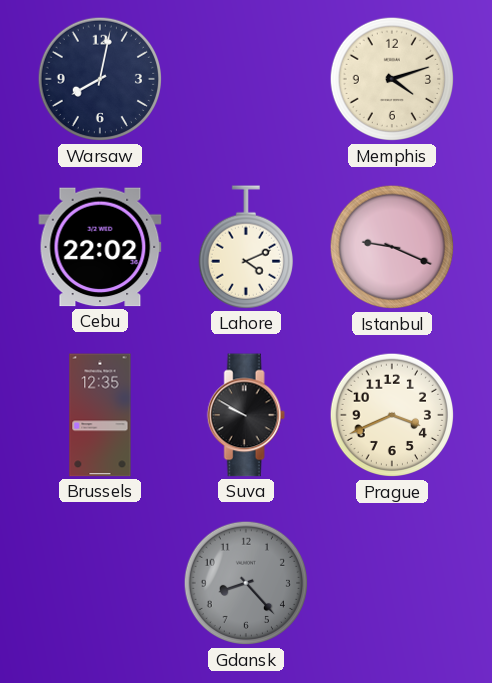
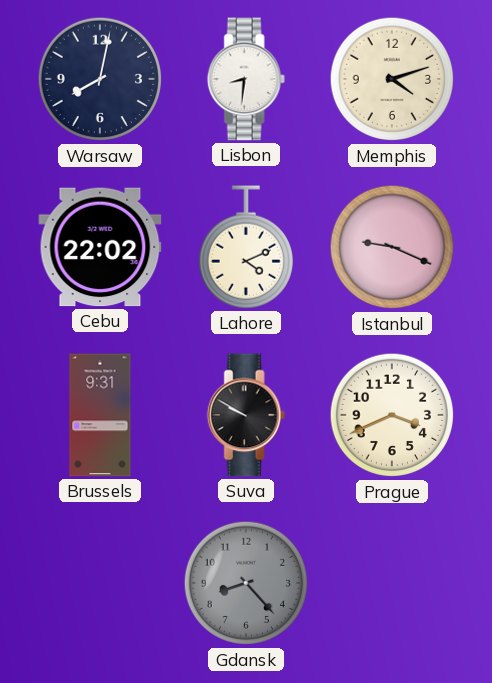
Lisbon: none -> 8:31 (246, 79)
Brussels: 12:35 -> 9:31 (100, 415)
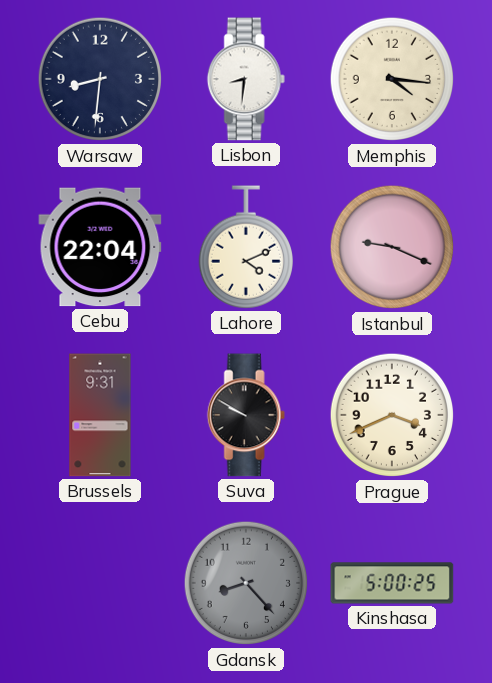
Warsaw: 8:02 -> 8:31 (100, 79)
Memphis: 4:12 -> 4:16 (392, 79)
Cebu: 22:02 -> 22:04 (100, 247)
Kinshasa: none -> 5:00 (392, 583)
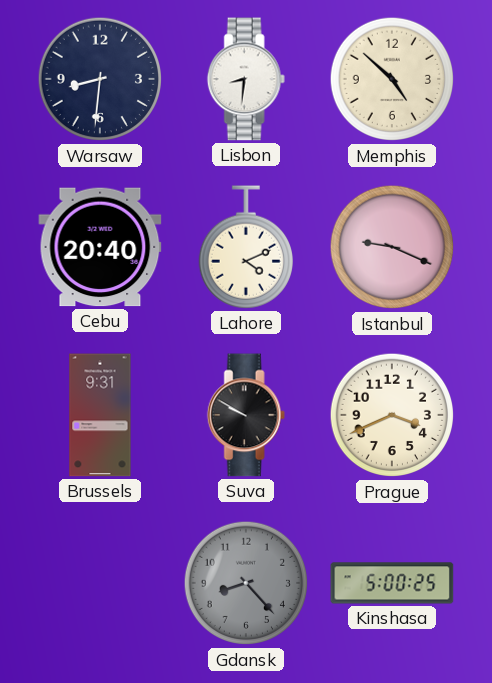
Memphis: 4:16 -> 4:52 (392, 79)
Cebu: 22:04 -> 20:40 (100, 247)
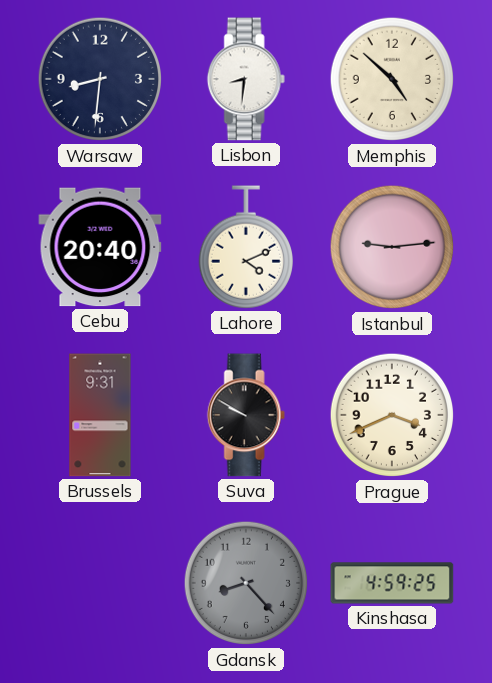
Istanbul: 9:19 -> 9:14 (392, 247)
Kinshasa: 5:00 -> 4:59 (392, 583)
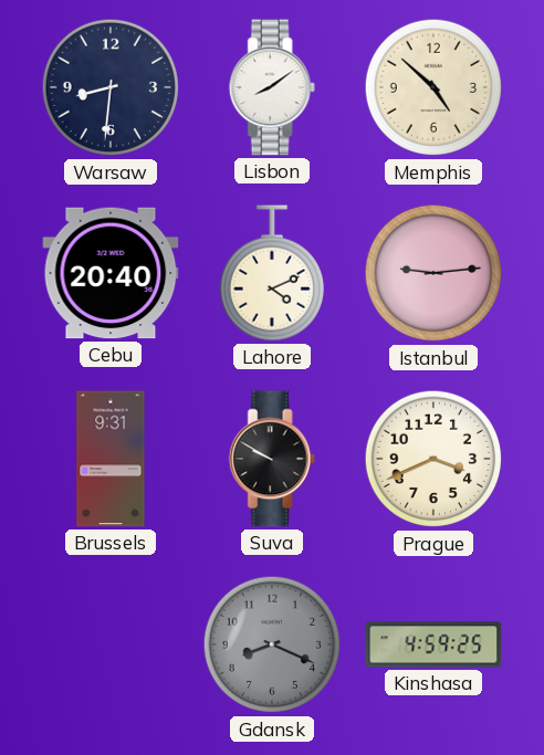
Lisbon: 8:31 -> 8:09 (272, 87)
Gdansk: 8:23 -> 8:19 (272, 644)
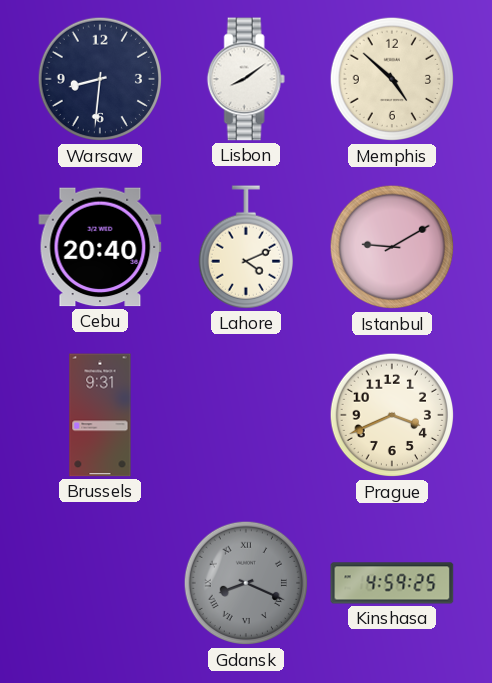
Istanbul: 9:14 -> 9:10 (392, 247)
Suva: 9:50 -> none (272, 459)
Gdansk numerals: Arabic -> Roman (246, 583)
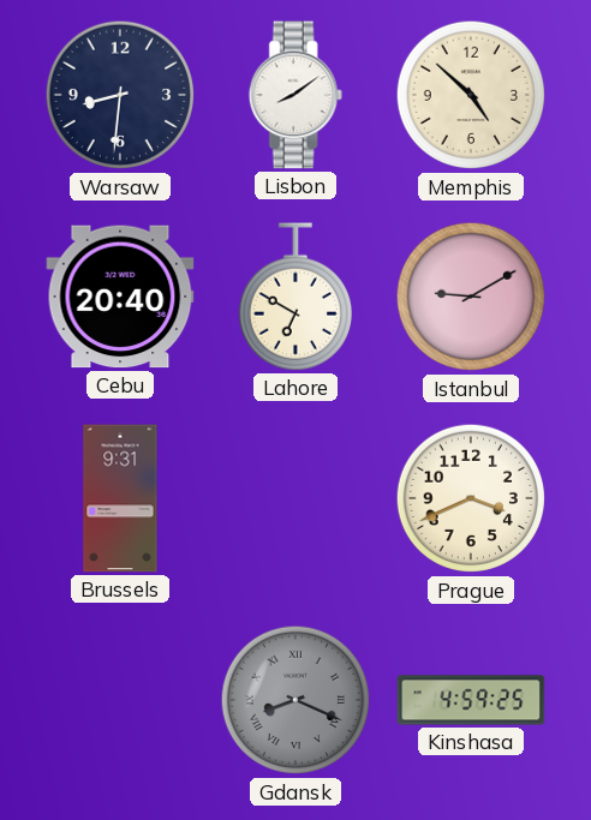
Lahore: 4:11 -> 6:50 (295, 297)
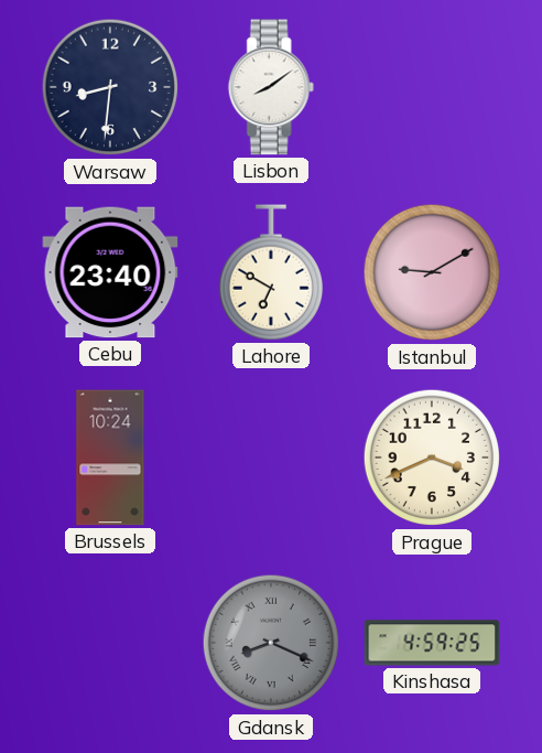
Memphis: 4:52 -> none (471, 95)
Cebu: 20:40 -> 23:40 (110, 272)
Brussels: 9:31 -> 10:24 (110, 458)
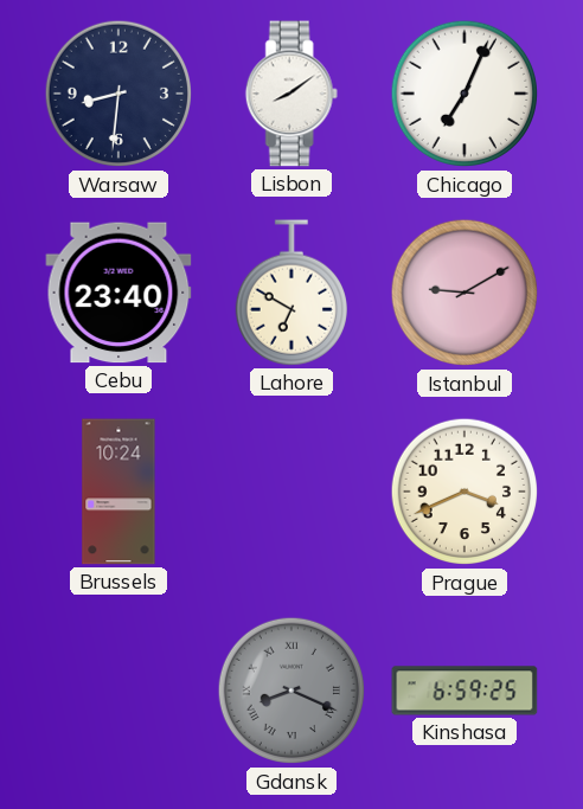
Chicago: none -> 7:04 (465, 94)
Kinshasa: 4:59 -> 6:59 (465, 691)
